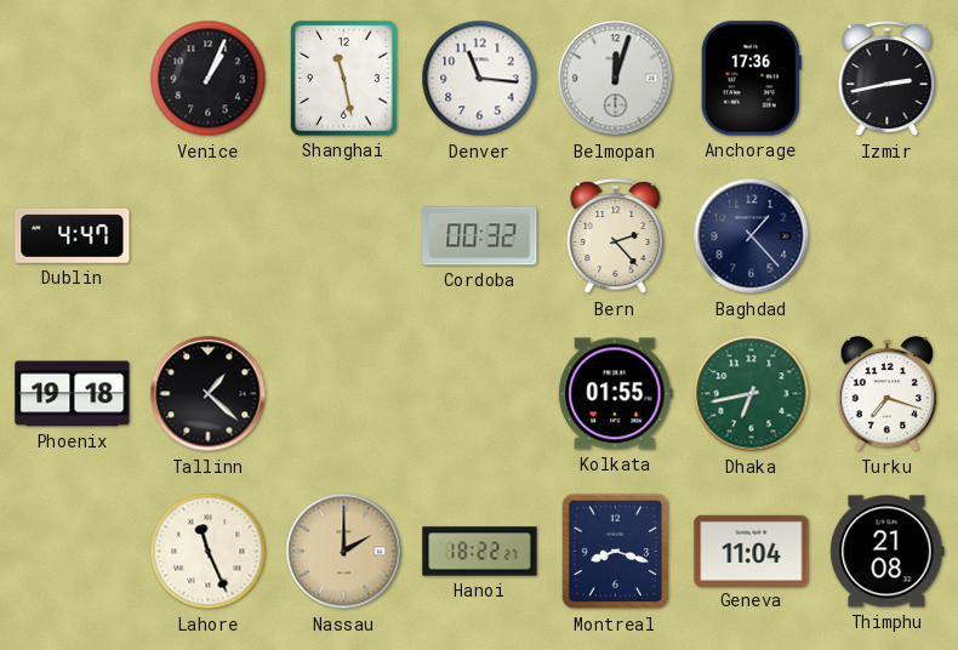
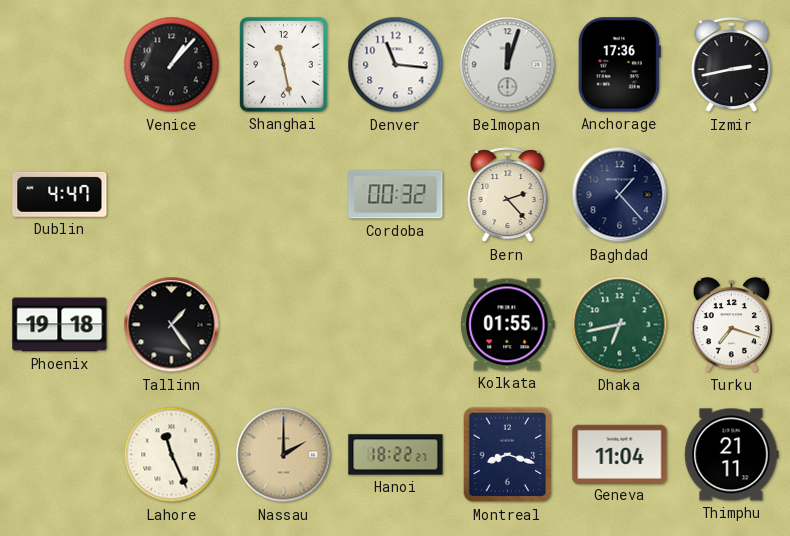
Venice: 1:04 -> 1:07 (172, 65)
Tallinn: 1:22 -> 1:24 (172, 325)
Thimphu: 21:08 -> 21:11 (732, 455)
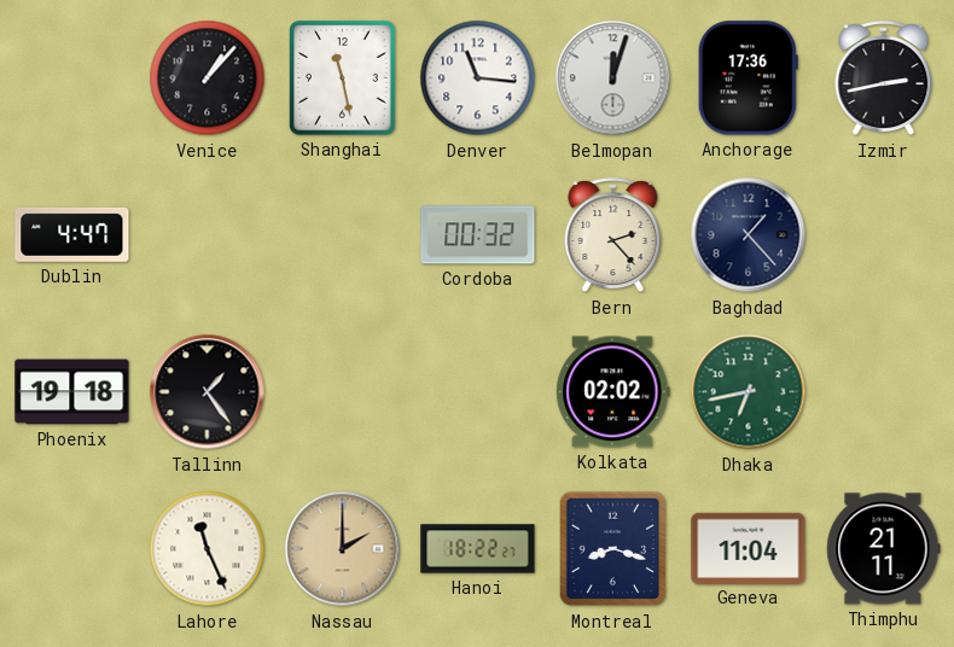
Kolkata: 01:55 -> 02:02 (613, 392)
Turku: 7:18 -> none (732, 325)
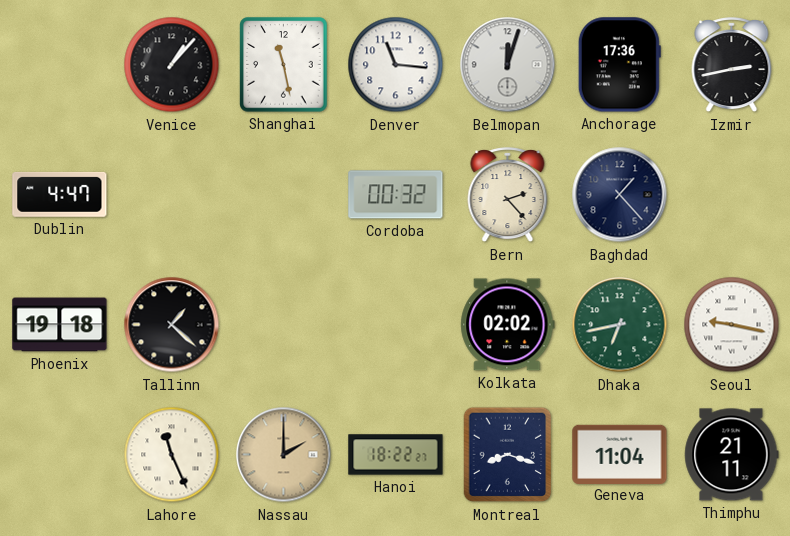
Tallinn: 1:24 -> 1:22 (172, 325)
Seoul: none -> 9:17 (732, 325)
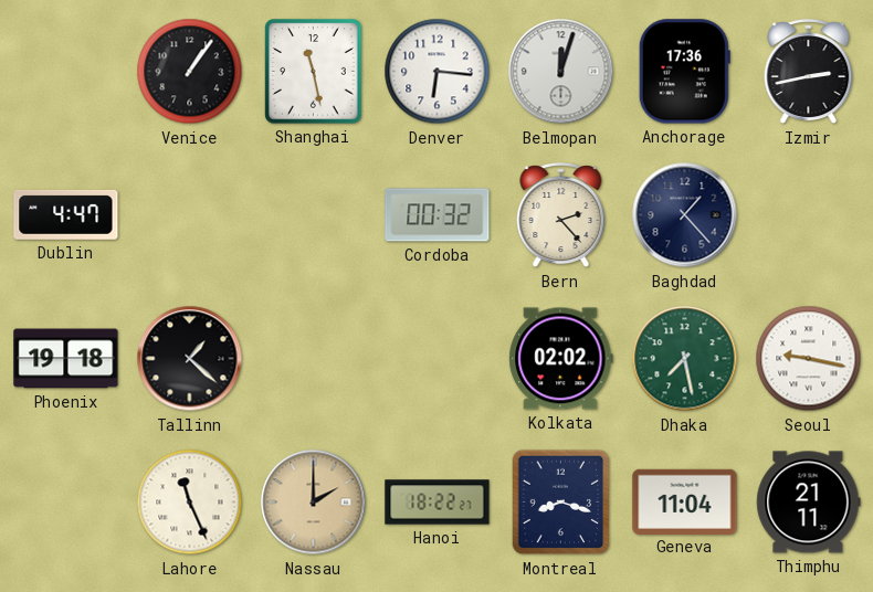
Venice: 1:07 -> 1:06 (190, 72)
Denver: 11:16 -> 6:16 (438, 72)
Dhaka: 6:43 -> 7:28 (685, 359)
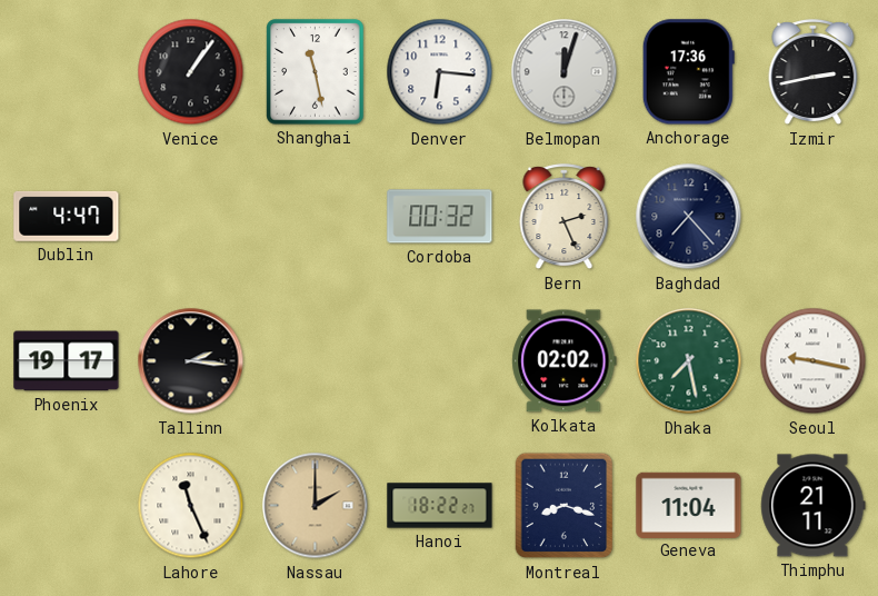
Bern: 2:23 -> 2:26 (565, 218)
Baghdad: 1:23 -> 7:23 (689, 217)
Phoenix: 19:18 -> 19:17 (67, 361)
Tallinn: 1:22 -> 2:16 (191, 361)
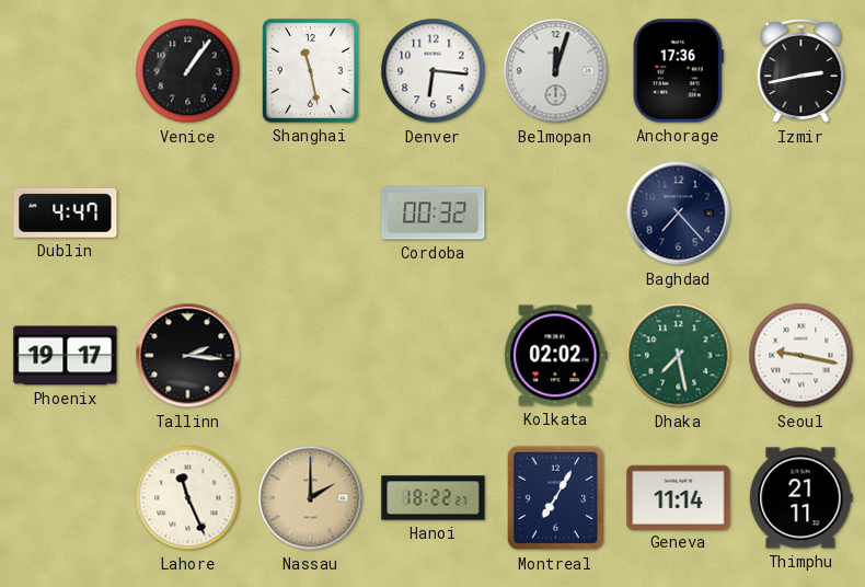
Bern: 2:26 -> none (565, 218)
Montreal: 8:18 -> 7:05 (556, 498)
Geneva: 11:04 -> 11:14 (679, 497)
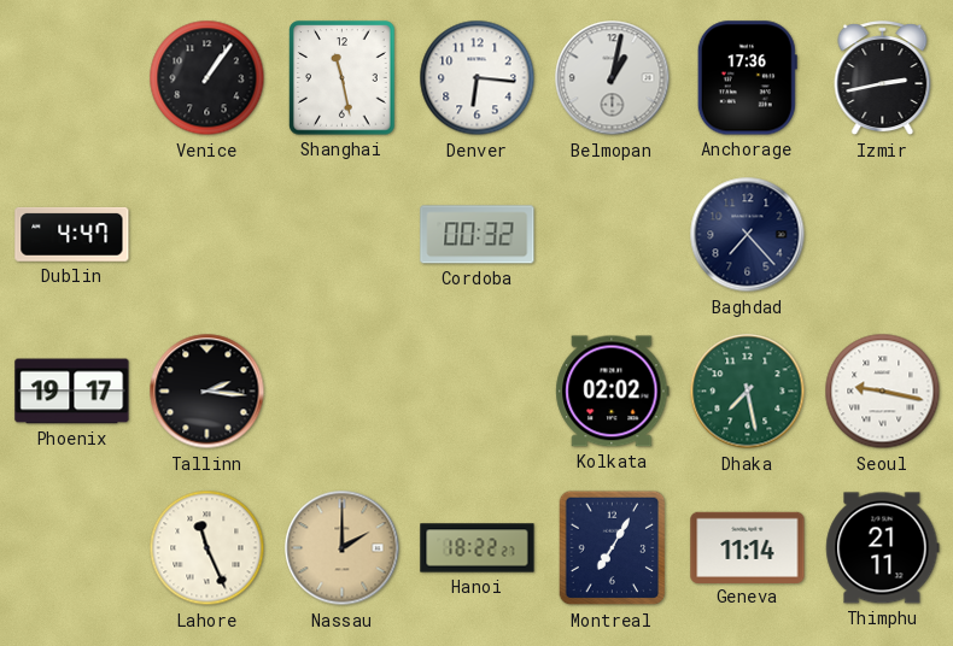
Belmopan: 12:03 -> 1:02 (613, 78)
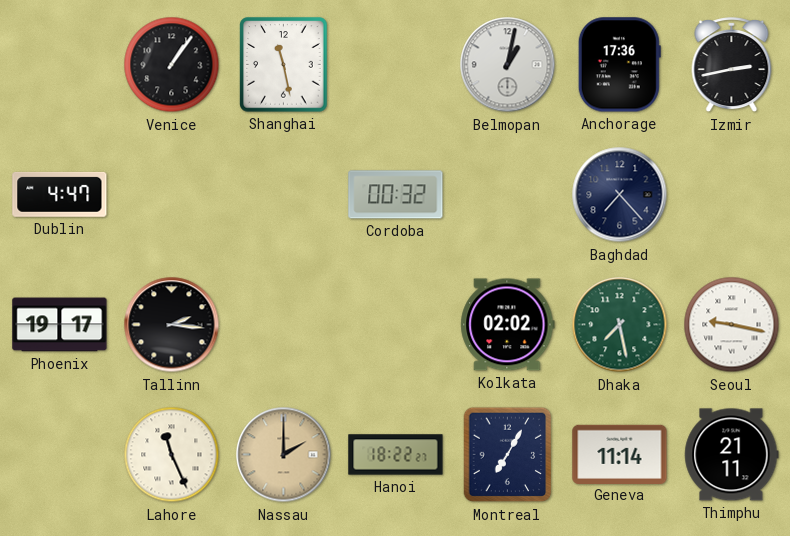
Denver: 6:16 -> none (478, 78)
